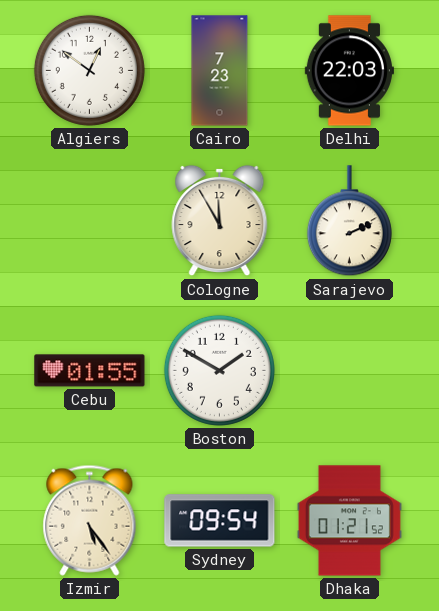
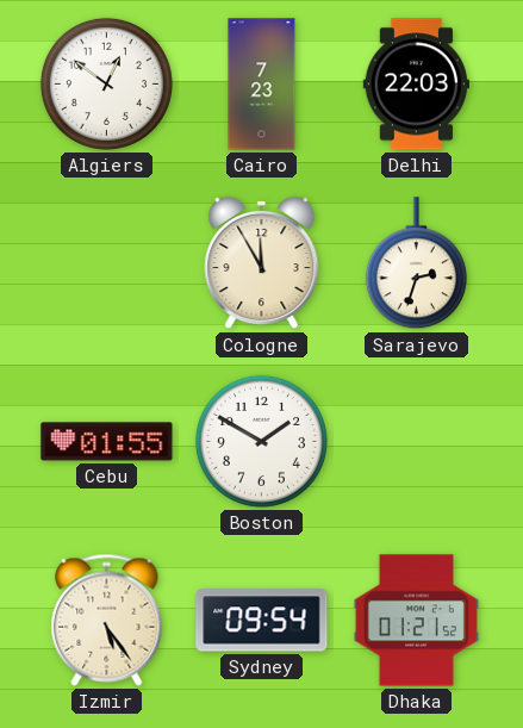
Sarajevo: 2:11 -> 2:33 (416, 263)
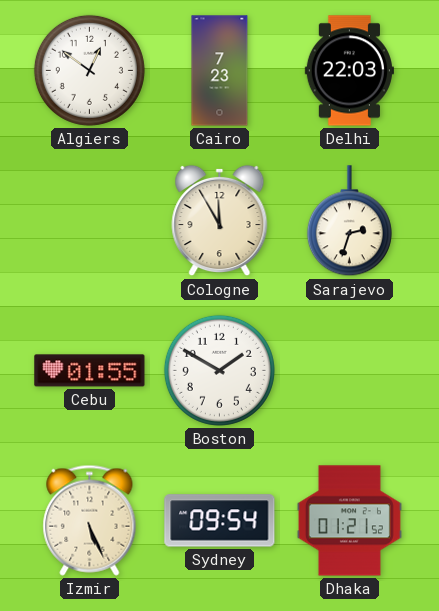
Izmir: 5:24 -> 5:26 (90, 520)
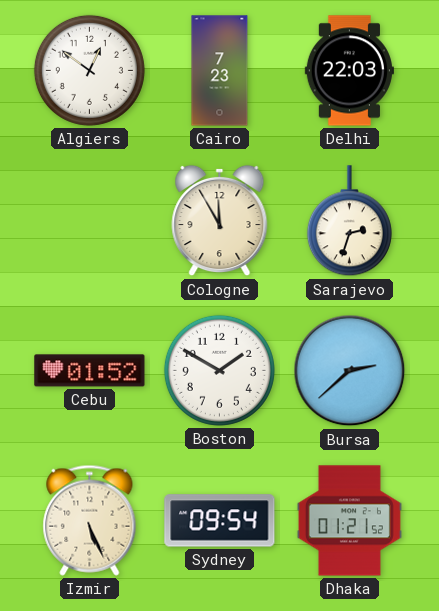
Cebu: 01:55 -> 01:52 (90, 371)
Bursa: none -> 2:38 (350, 371)
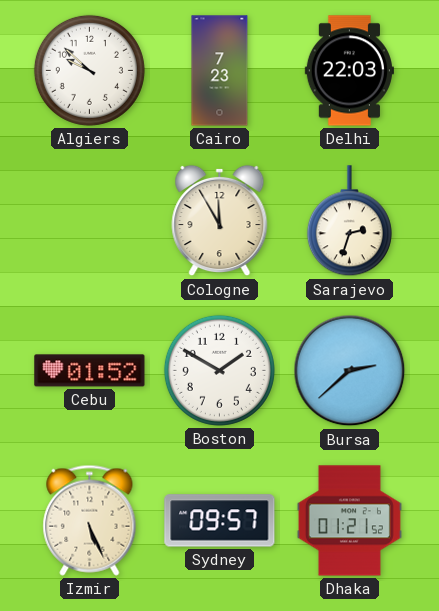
Algiers: 12:51 -> 9:52 (89, 70)
Sydney: 09:54 -> 09:57 (220, 521)
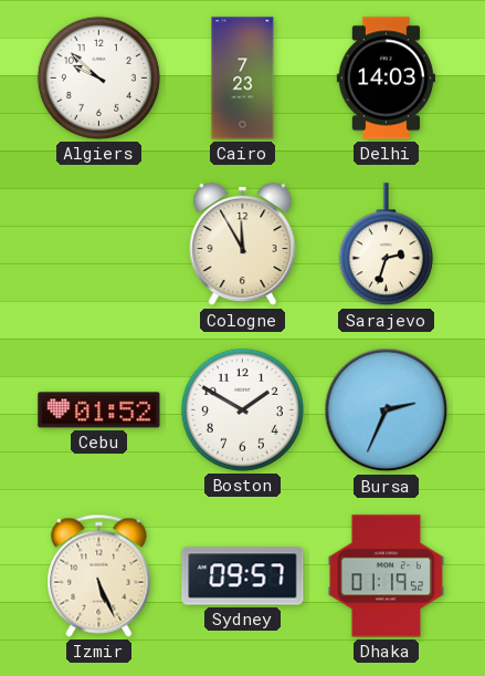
Delhi: 22:03 -> 14:03 (386, 79)
Bursa: 2:38 -> 2:34 (387, 410)
Dhaka: 01:21 -> 01:19 (386, 576)
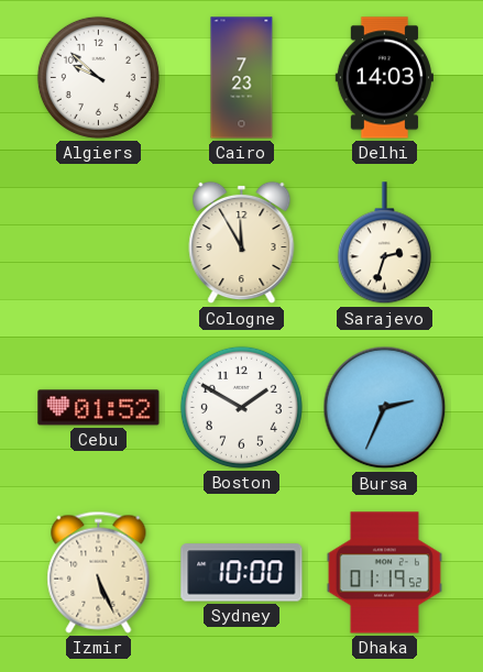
Sydney: 09:57 -> 10:00 (242, 573)
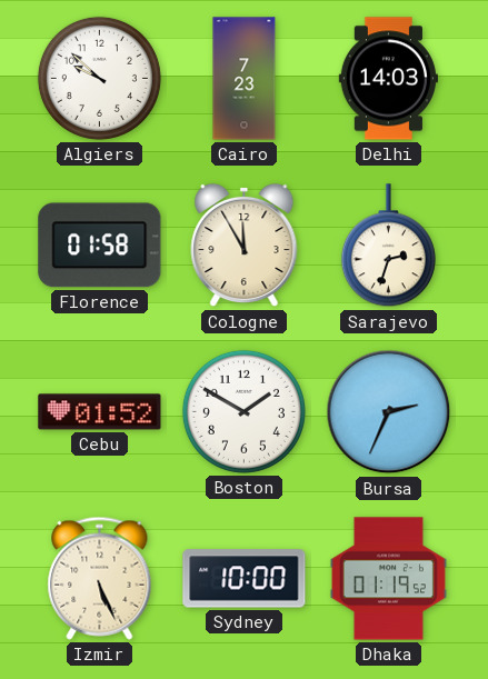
Florence: none -> 01:58 (100, 246)
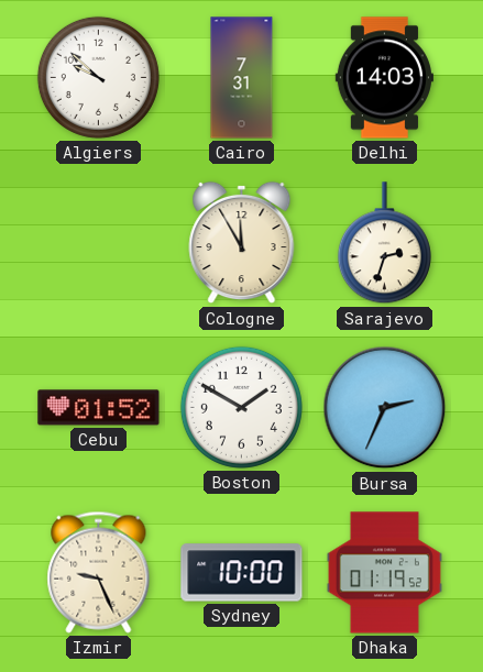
Cairo: 7:23 -> 7:31 (242, 78)
Florence: 01:58 -> none (100, 246)
Izmir: 5:26 -> 9:26 (99, 572)
